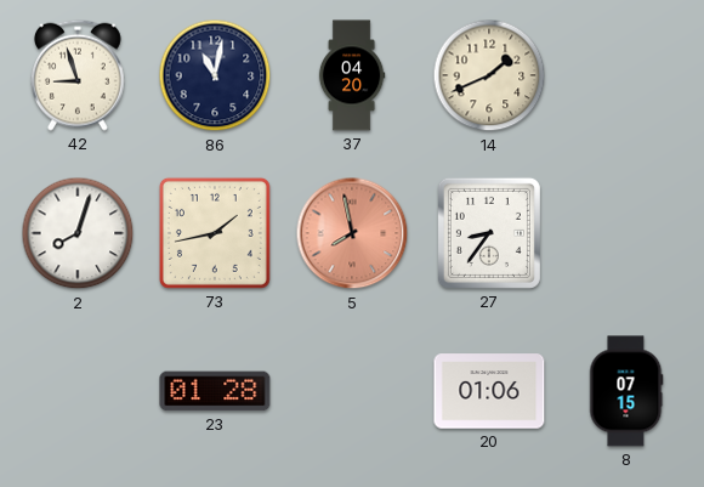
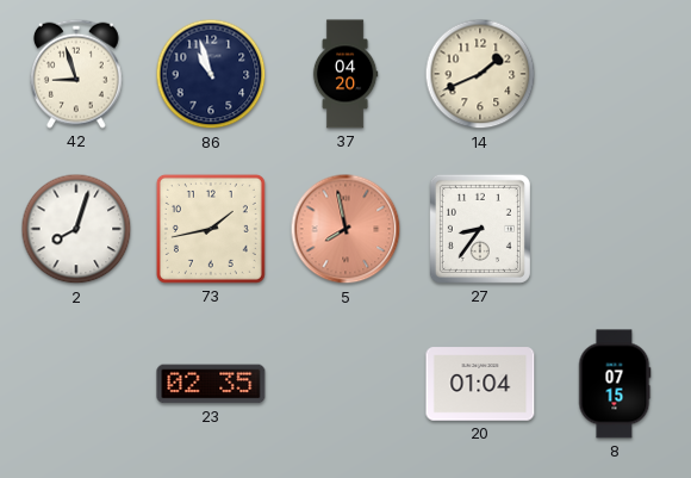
86: 11:02 -> 10:57 (211, 74)
23: 01:28 -> 02:35 (211, 384)
20: 01:06 -> 01:04 (480, 384)
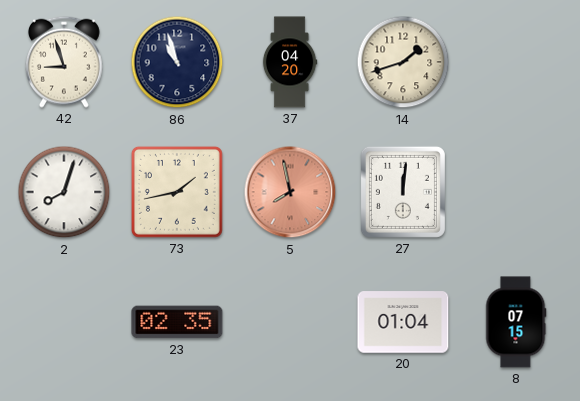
14: 1:41 -> 1:42 (403, 62)
27: 8:36 -> 12:01 (403, 192)
